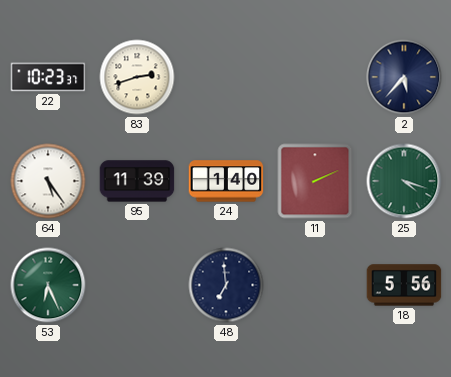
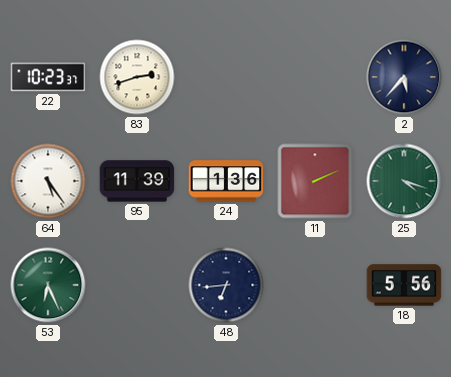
24: 1:40 -> 1:36 (226, 181)
48: 6:59 -> 6:44 (226, 285)
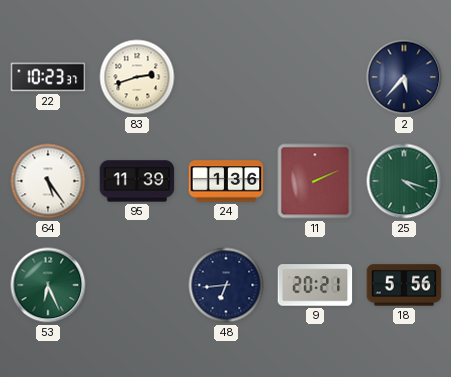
9: none -> 20:21 (315, 285)
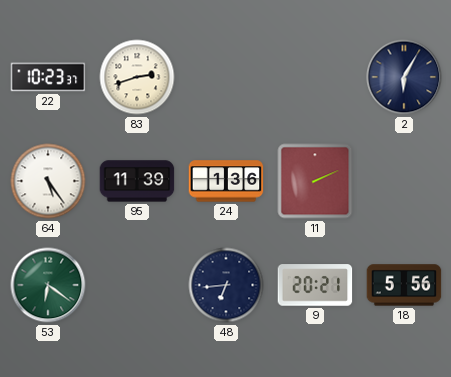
2: 5:37 -> 6:05 (404, 77)
25: 4:18 -> none (404, 181)
53: 6:26 -> 6:21 (48, 285)
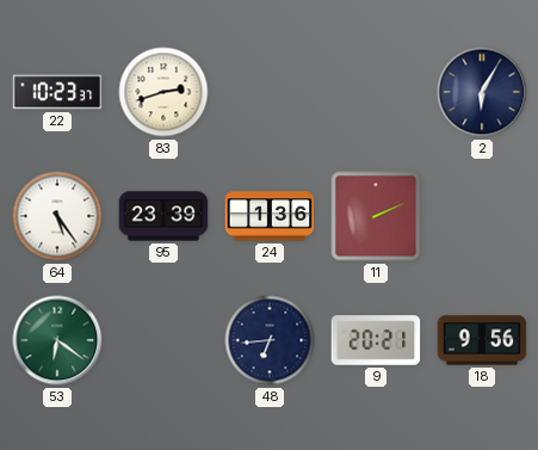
95: 11:39 -> 23:39 (163, 216)
18: 5:56 -> 9:56 (482, 340)
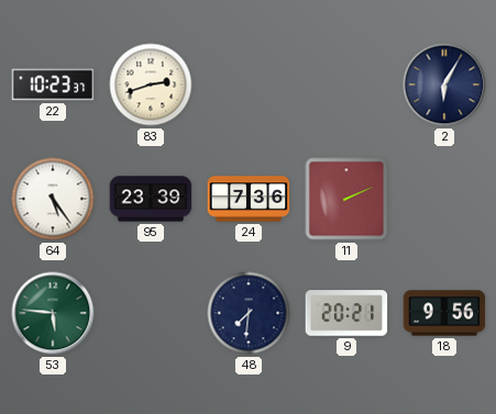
24: 1:36 -> 7:36 (249, 199)
53: 6:21 -> 5:46 (53, 313)
48: 6:44 -> 7:31 (249, 313)
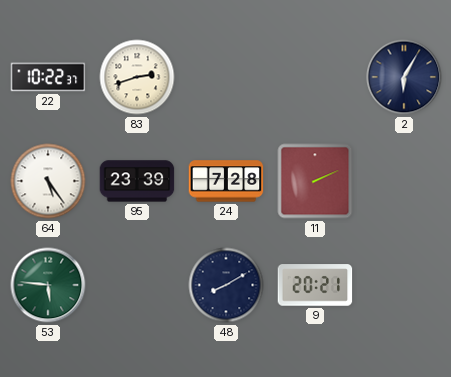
22: 10:23 -> 10:22 (48, 77)
24: 7:36 -> 7:28 (226, 181)
48: 7:31 -> 8:10 (226, 285)
18: 9:56 -> none (444, 313)
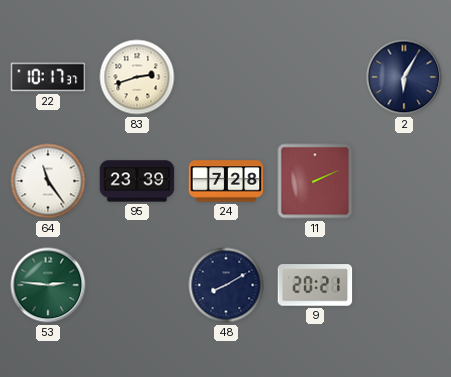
22: 10:22 -> 10:17 (48, 77)
64: 5:24 -> 11:24 (48, 181)
53: 5:46 -> 2:46 (48, 285)
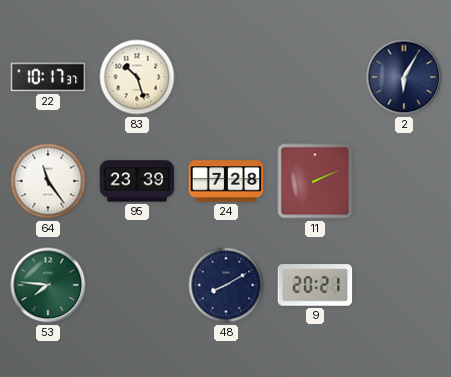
83: 2:42 -> 10:27 (137, 77)
53: 2:46 -> 7:46 (48, 285)
